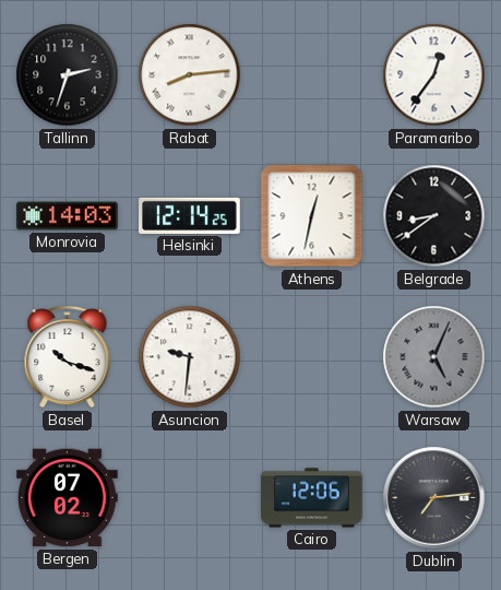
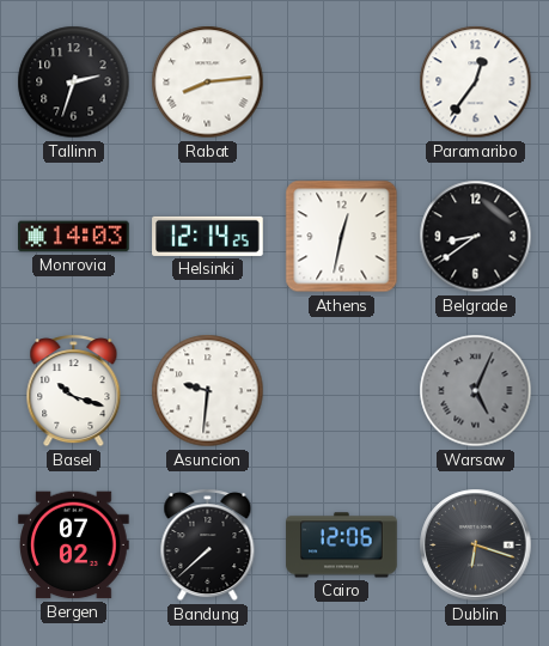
Bandung: none -> 7:38 (208, 546)
Dublin: 7:14 -> 6:18 (476, 546)
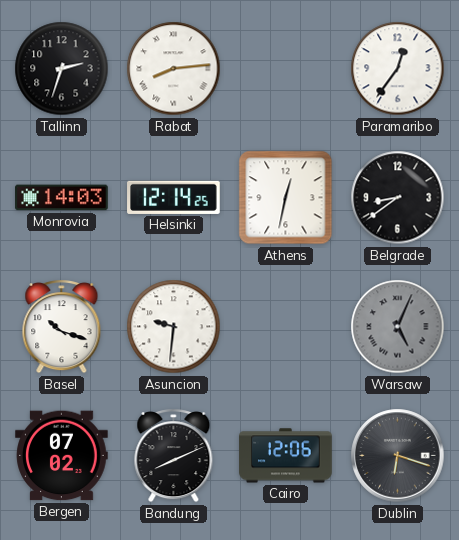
Bandung: 7:38 -> 8:11 (174, 456)
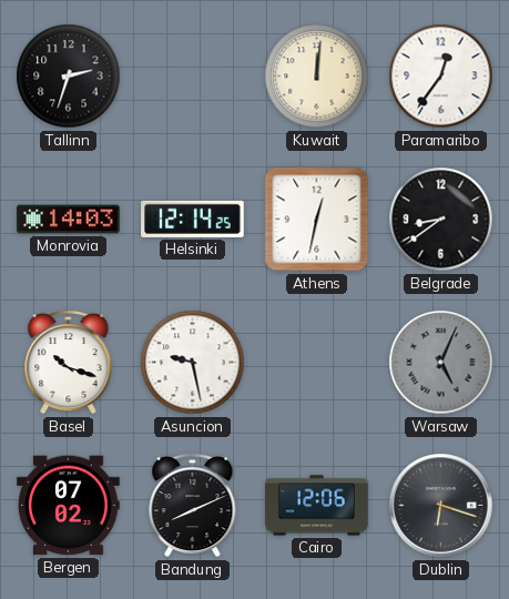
Rabat: 8:14 -> none (174, 69)
Kuwait: none -> 12:01 (317, 77)
Asuncion: 9:31 -> 9:28 (193, 363)
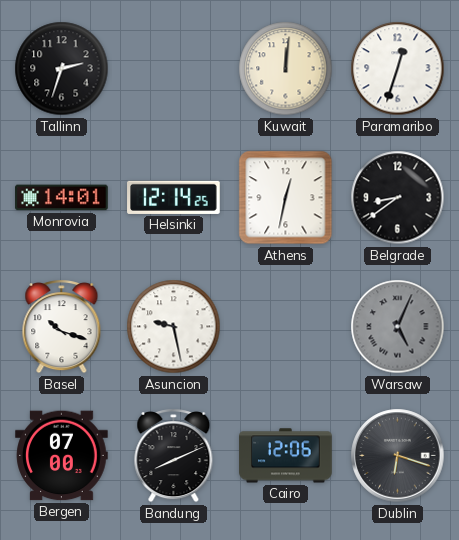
Paramaribo: 12:36 -> 12:33 (398, 69)
Monrovia: 14:03 -> 14:01 (62, 198)
Bergen: 07:02 -> 07:00 (62, 456)
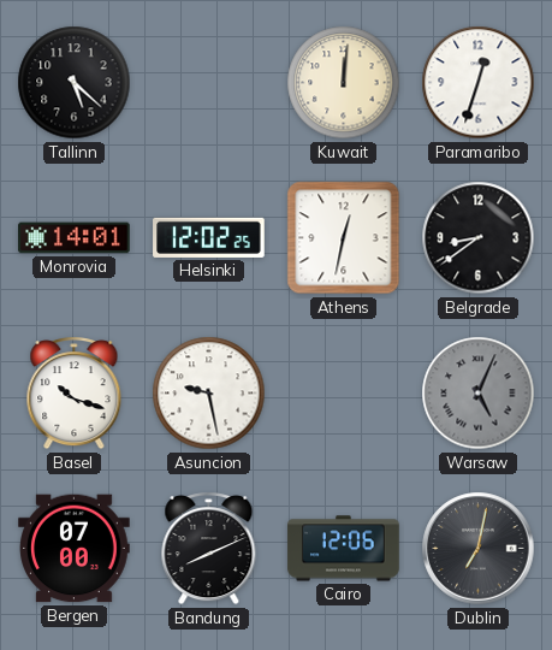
Tallinn: 2:33 -> 5:22 (75, 83)
Helsinki: 12:14 -> 12:02 (209, 237)
Dublin: 6:18 -> 7:02 (479, 549)
